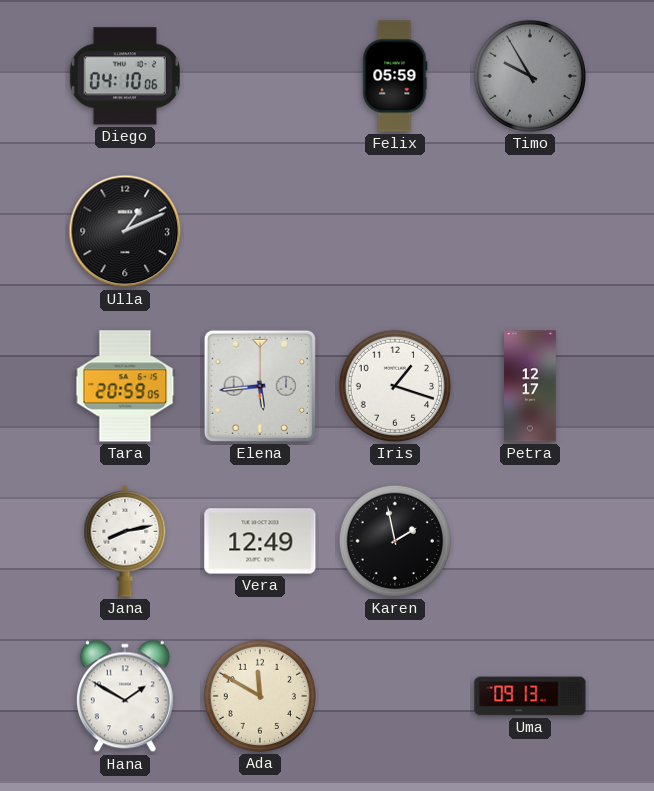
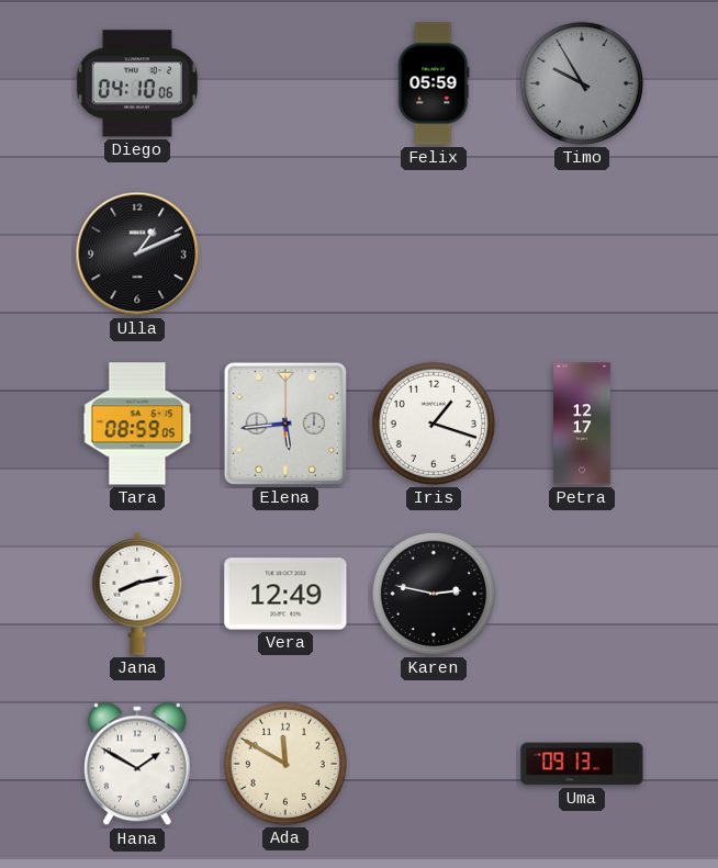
Tara: 20:59 -> 08:59 (137, 424)
Karen: 1:58 -> 2:47 (434, 594)
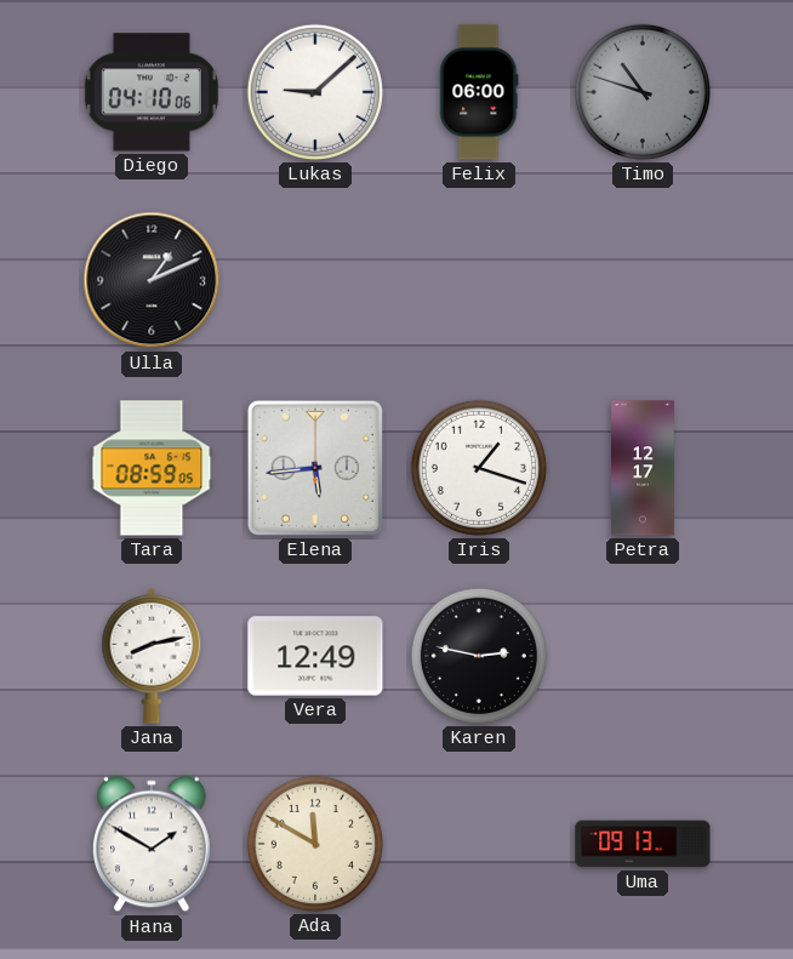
Lukas: none -> 9:08 (315, 92)
Felix: 05:59 -> 06:00 (479, 92)
Timo: 9:55 -> 10:48 (643, 92)
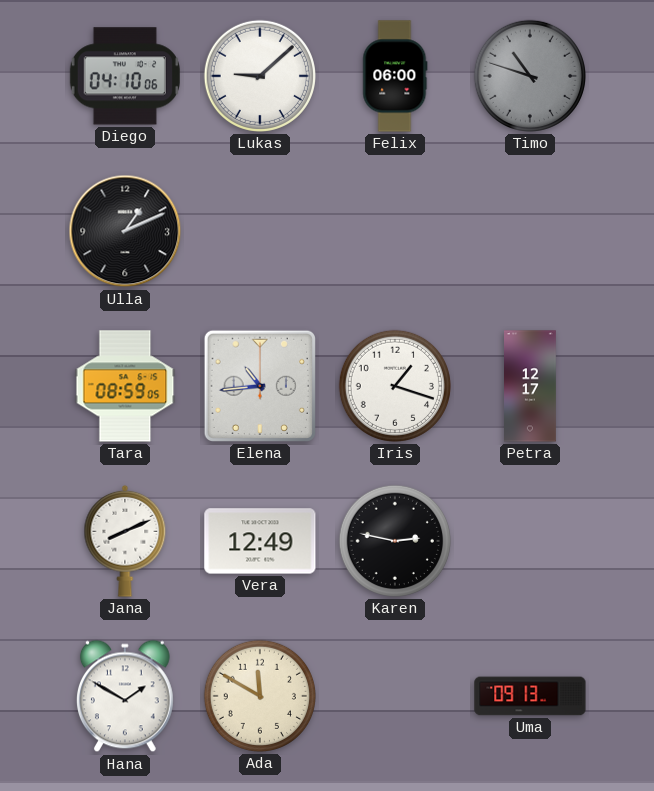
Elena: 5:44 -> 10:44 (260, 386)
Jana: 8:13 -> 8:11 (125, 541)
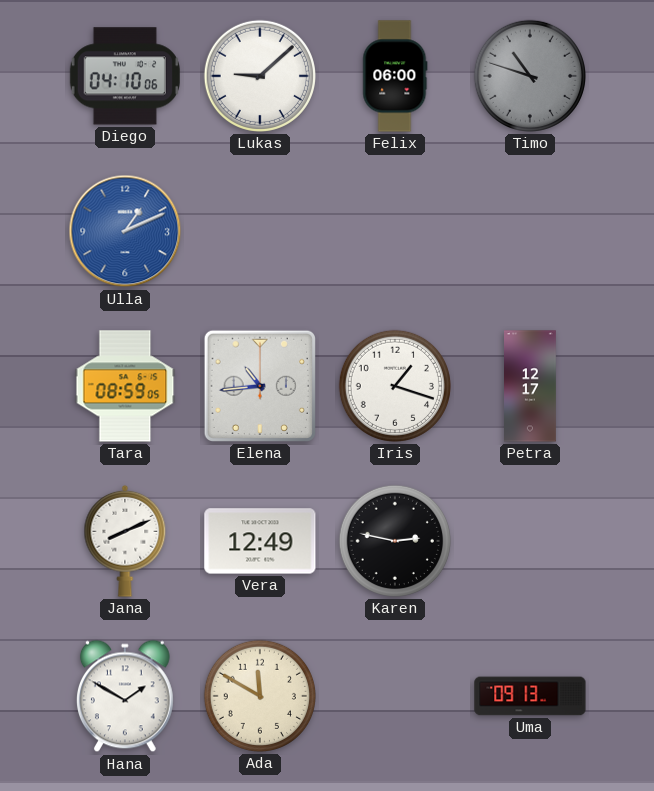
Ulla dial: black -> blue (125, 231)
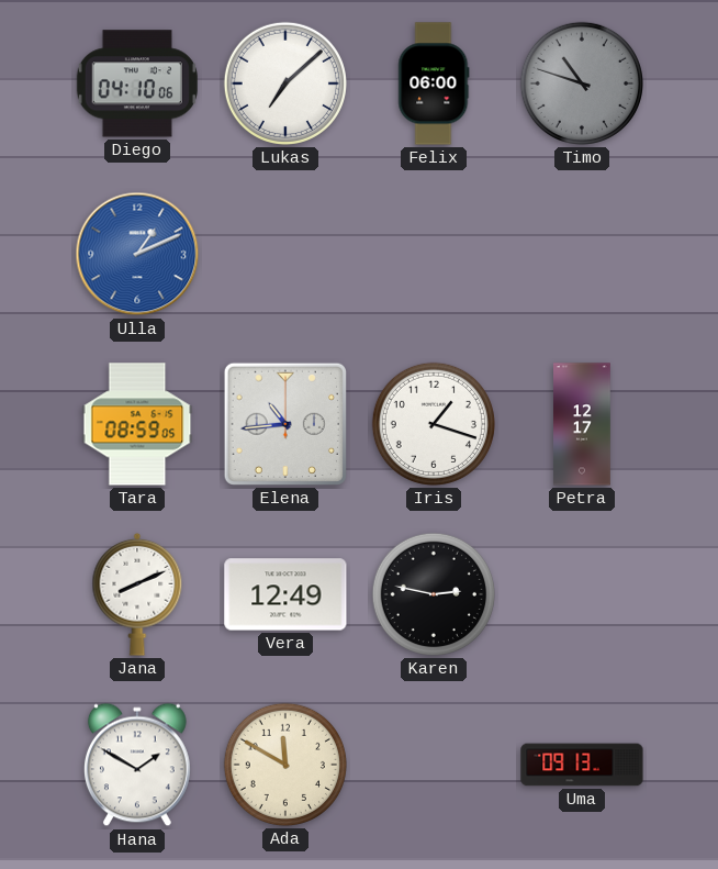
Lukas: 9:08 -> 7:08 (285, 83)
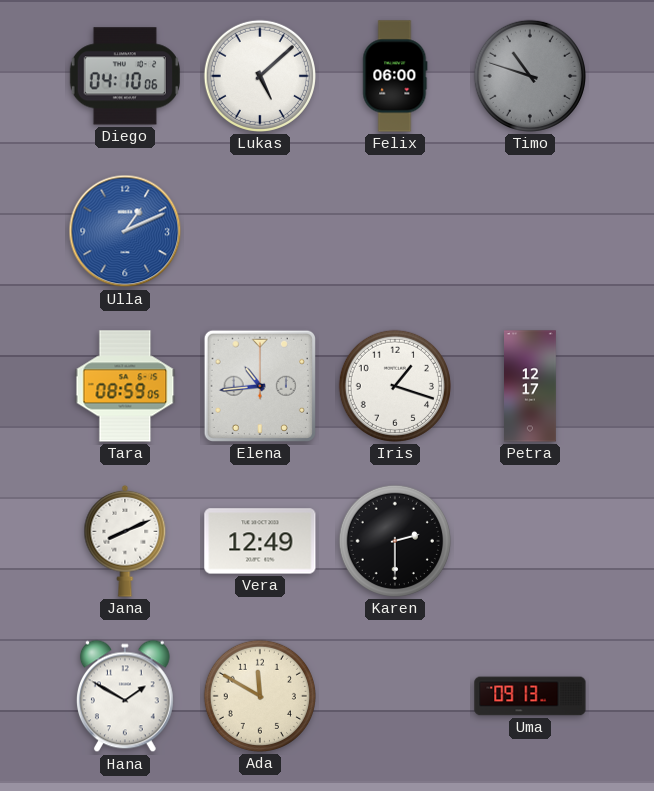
Lukas: 7:08 -> 5:08 (260, 76)
Karen: 2:47 -> 2:30 (395, 541)
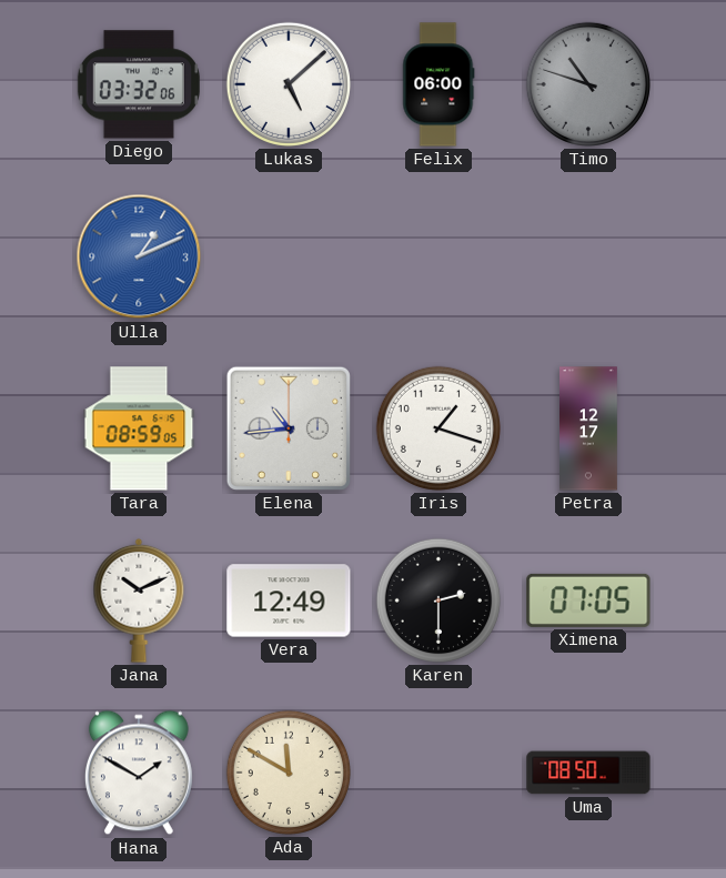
Diego: 04:10 -> 03:32 (139, 84)
Jana: 8:11 -> 10:11 (139, 601)
Ximena: none -> 07:05 (588, 601)
Uma: 09:13 -> 08:50 (588, 773)
